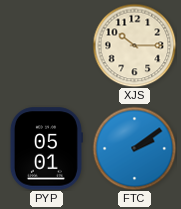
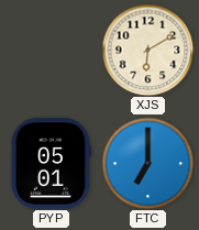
XJS: 10:15 -> 6:10 (147, 50)
FTC: 2:09 -> 7:00 (147, 163)
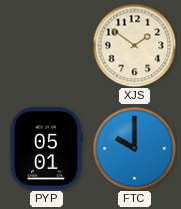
XJS: 6:10 -> 1:51 (134, 45)
FTC: 7:00 -> 10:00 (134, 148)
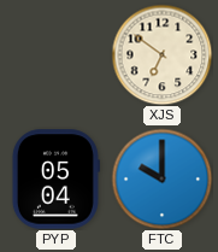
XJS: 1:51 -> 6:51 (161, 54)
PYP: 05:01 -> 05:04 (55, 180)
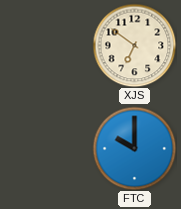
PYP: 05:04 -> none (55, 180)
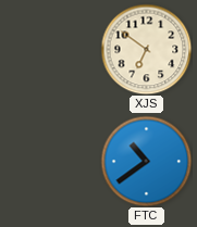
FTC: 10:00 -> 10:39 (146, 161)
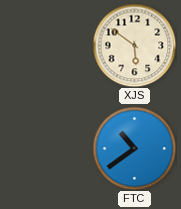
XJS: 6:51 -> 5:51 (134, 45)
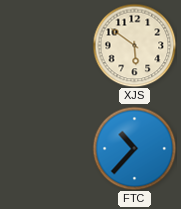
FTC: 10:39 -> 10:37 (134, 148)
